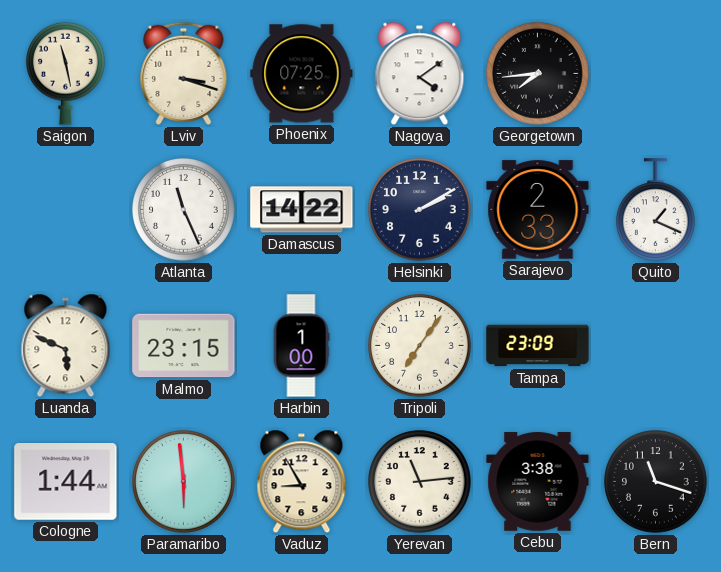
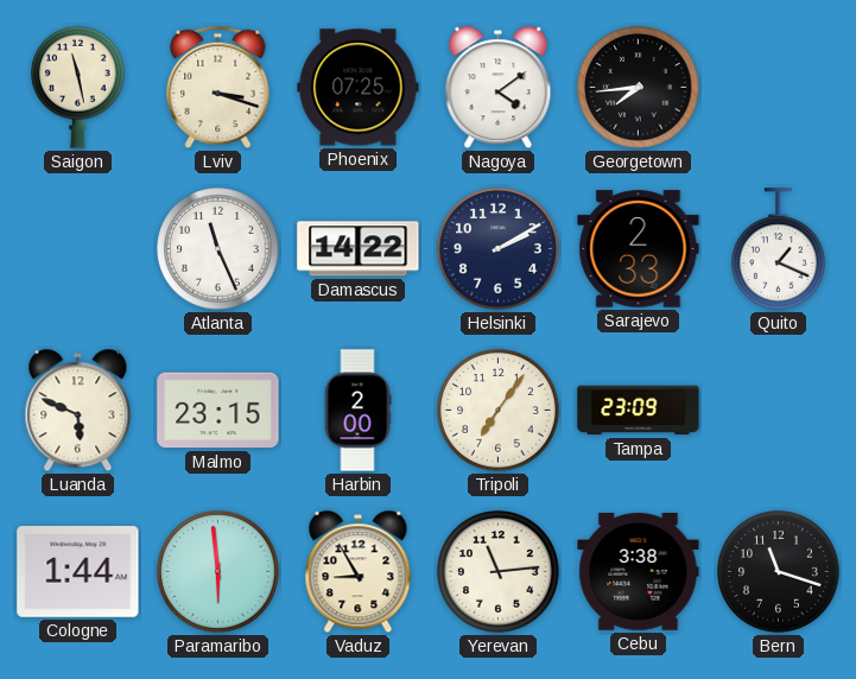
Harbin: 1:00 -> 2:00 (357, 411)
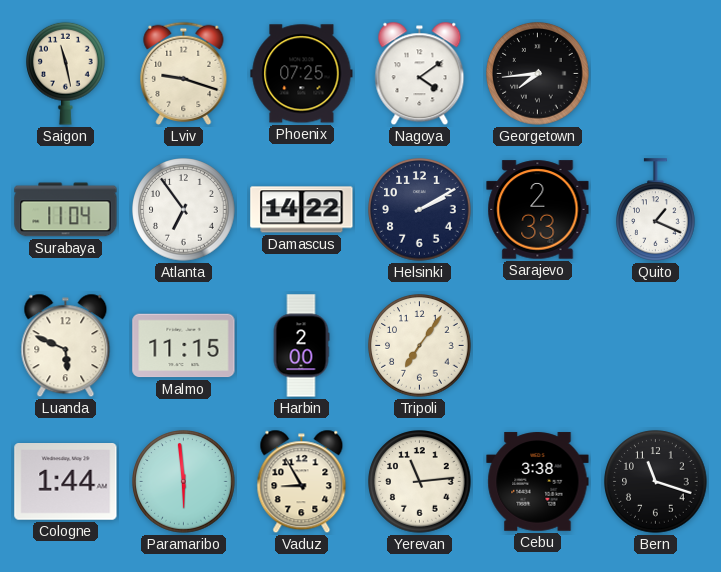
Lviv: 3:18 -> 9:18 (184, 73)
Surabaya: none -> 11:04 (66, 210)
Atlanta: 11:26 -> 6:54 (184, 210)
Malmo: 23:15 -> 11:15 (184, 346)
Tampa: 23:09 -> none (639, 411)
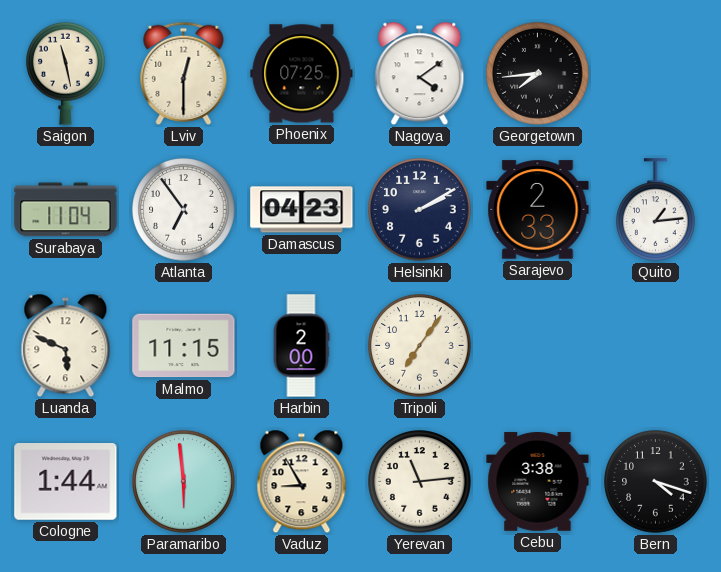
Lviv: 9:18 -> 12:30 (184, 73)
Damascus: 14:22 -> 04:23 (302, 210)
Quito: 1:19 -> 1:14 (656, 210)
Bern: 11:18 -> 4:18 (656, 482)
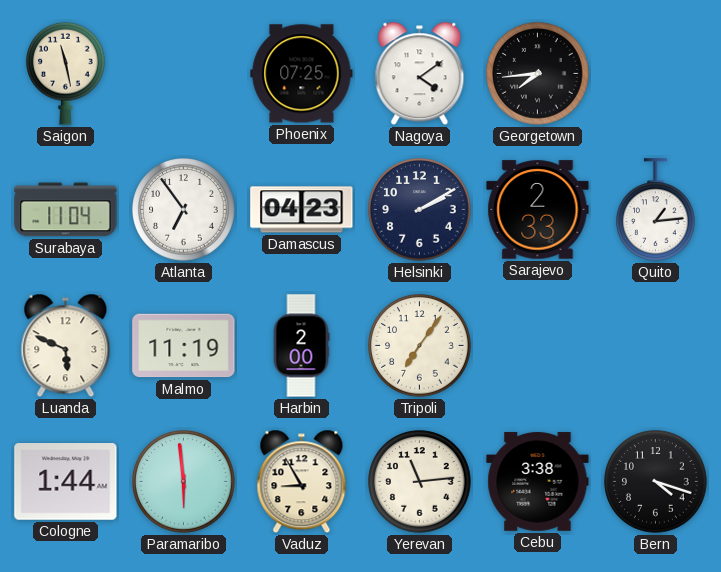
Lviv: 12:30 -> none (184, 73)
Malmo: 11:15 -> 11:19 (184, 346)
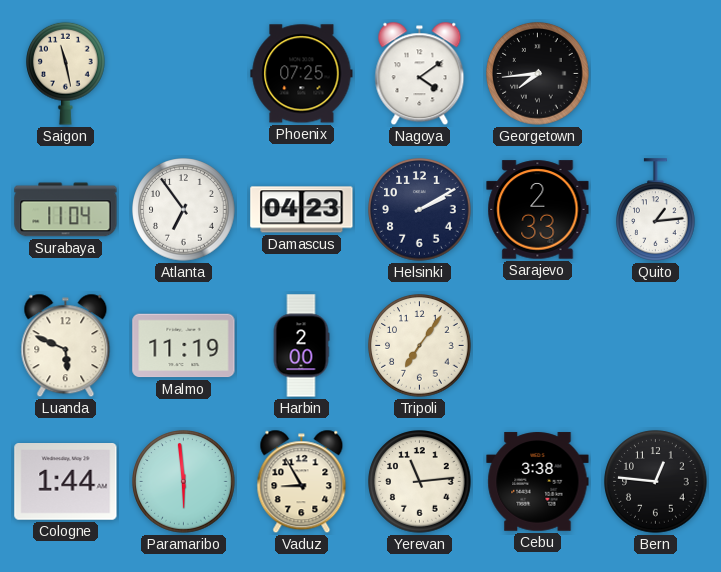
Bern: 4:18 -> 12:46 (656, 482)
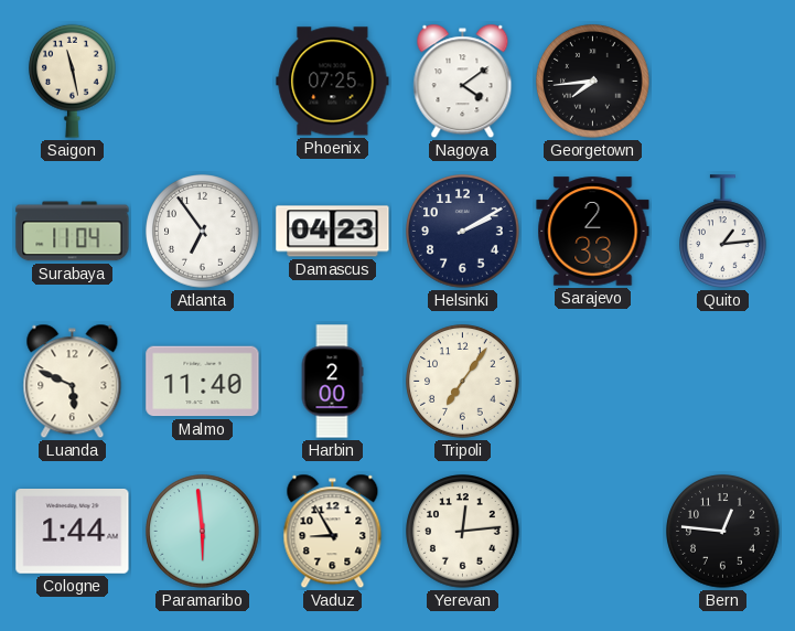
Malmo: 11:19 -> 11:40 (203, 382)
Yerevan: 11:14 -> 12:14 (463, 532)
Cebu: 3:38 -> none (538, 482)
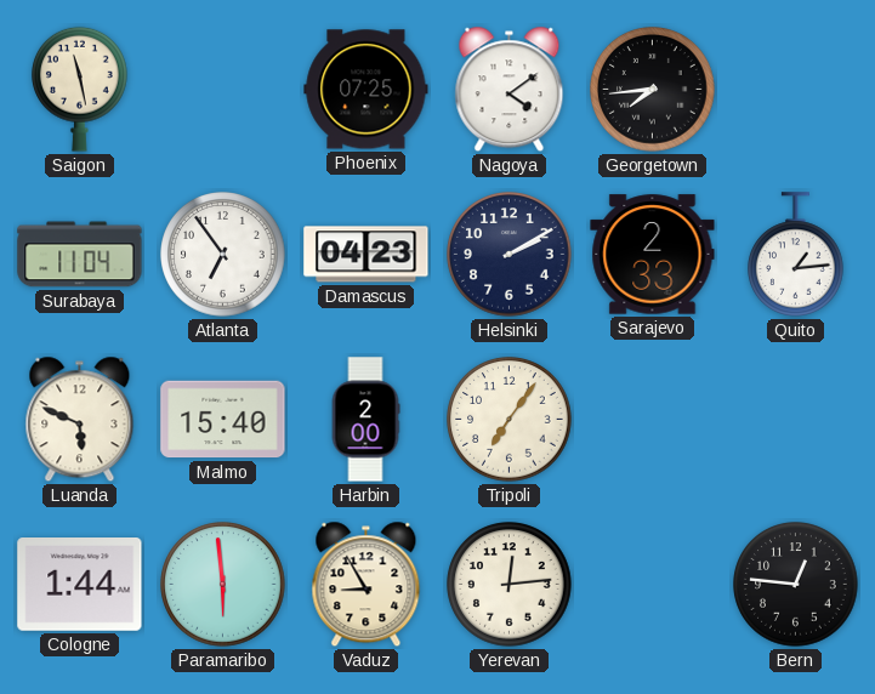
Malmo: 11:40 -> 15:40 (223, 420)
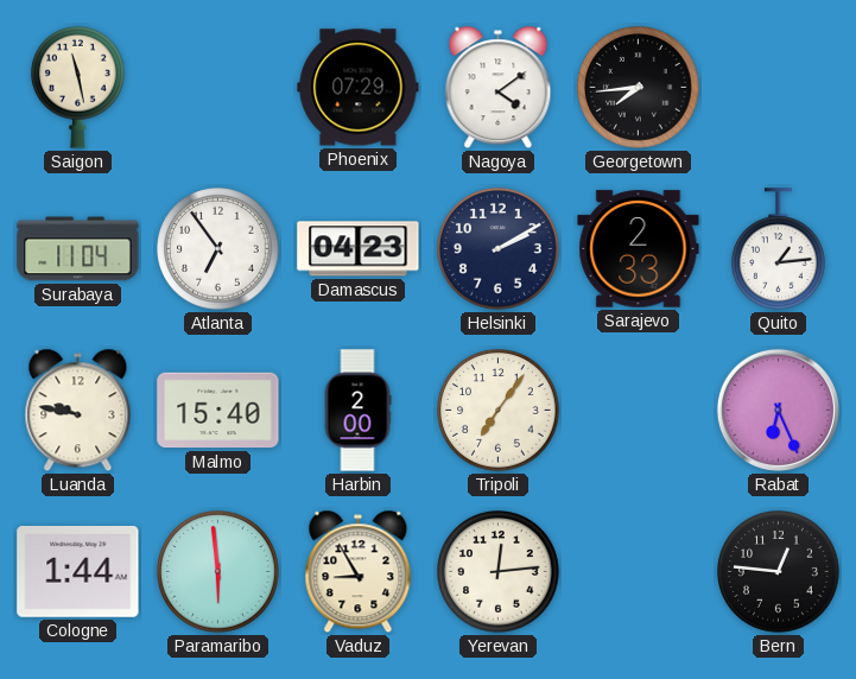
Phoenix: 07:25 -> 07:29 (359, 88)
Luanda: 5:49 -> 9:47 (78, 411)
Rabat: none -> 6:26 (778, 410)
